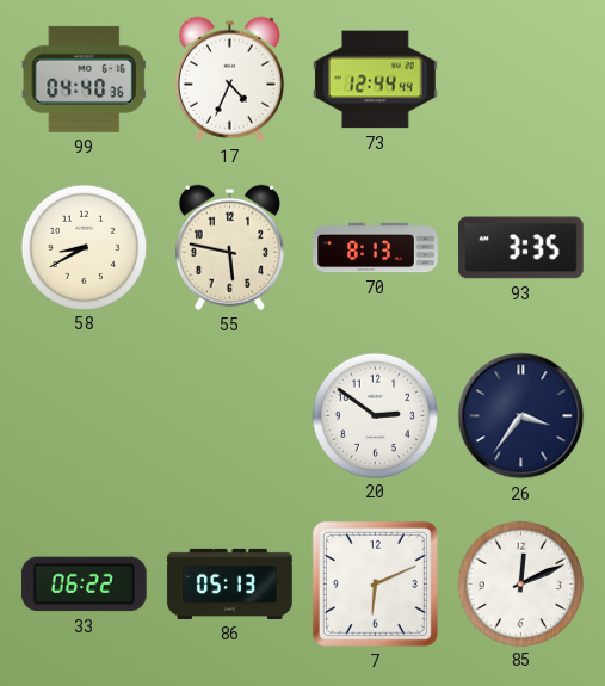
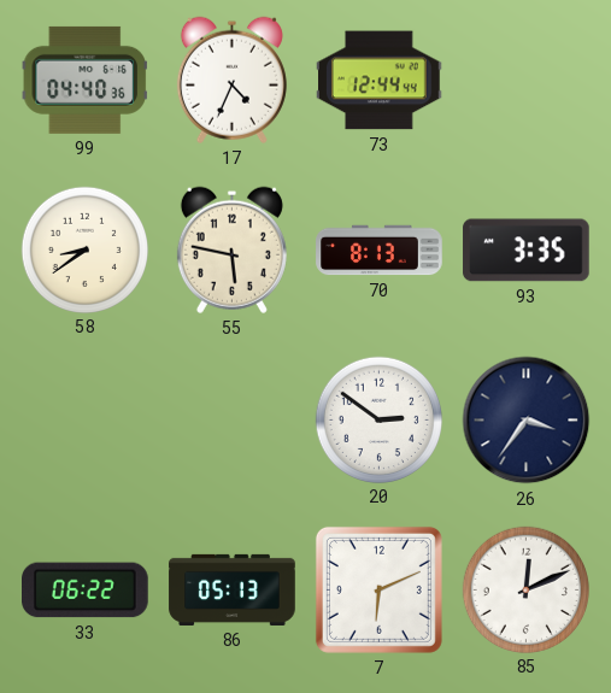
58: 8:40 -> 8:39 (84, 249)
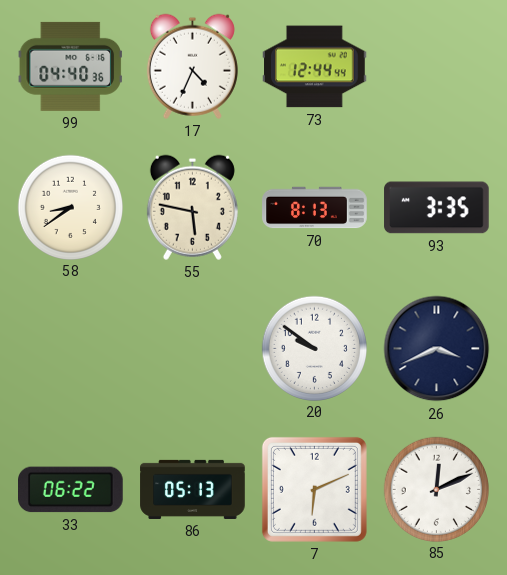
20: 2:51 -> 9:51 (314, 348)
26: 3:36 -> 3:41 (437, 349)
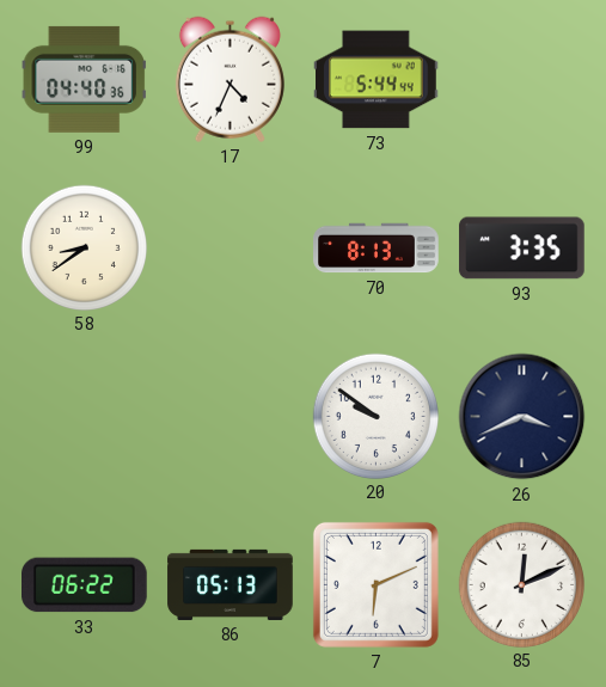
73: 12:44 -> 5:44 (377, 80)
55: 5:47 -> none (192, 207)
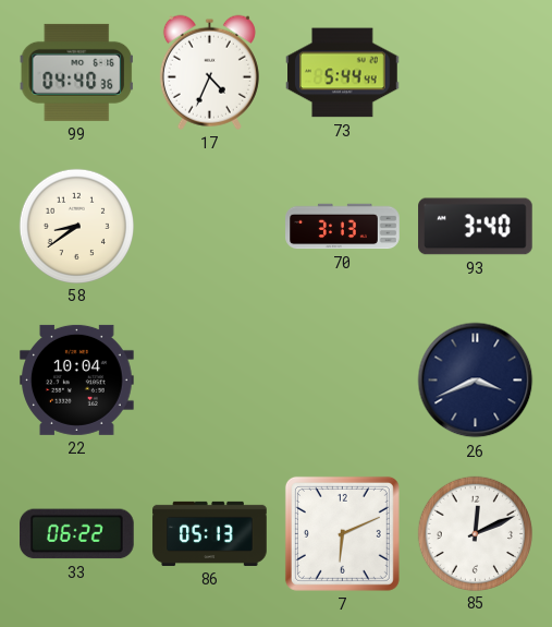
70: 8:13 -> 3:13 (343, 227)
93: 3:35 -> 3:40 (476, 227)
22: none -> 10:04 (77, 379)
20: 9:51 -> none (375, 416)
